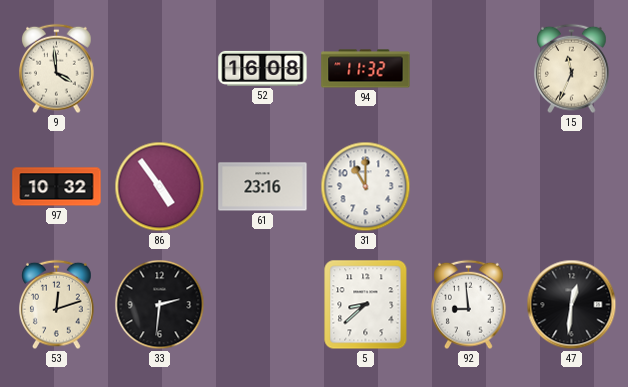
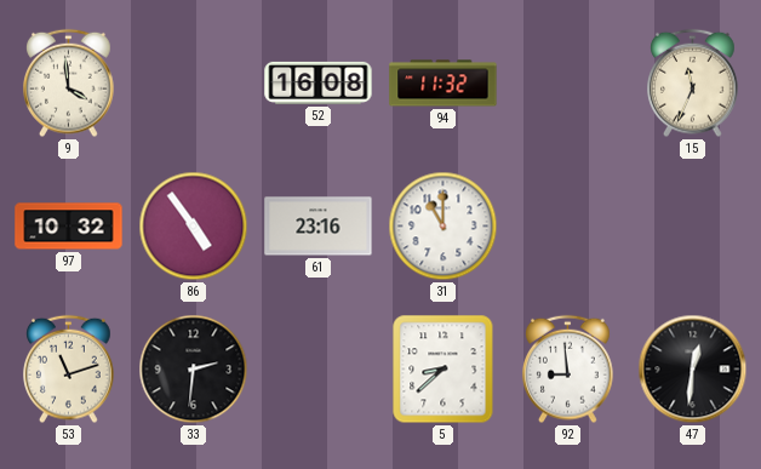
53: 12:12 -> 11:12 (69, 370)
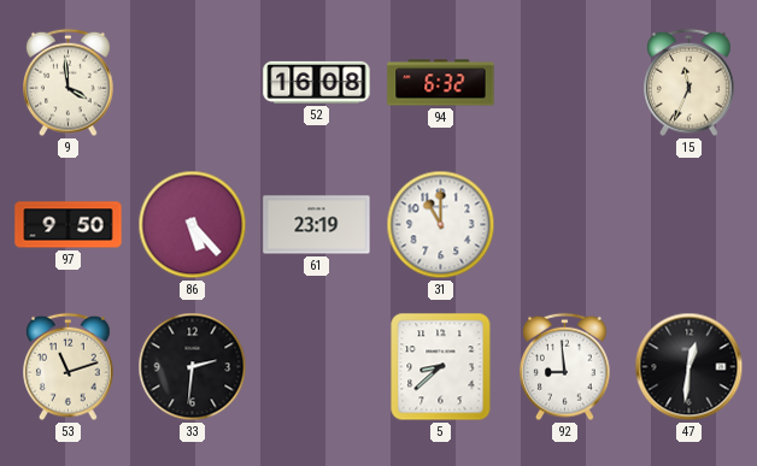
94: 11:32 -> 6:32 (441, 83)
97: 10:32 -> 9:50 (69, 225)
86: 4:54 -> 5:23 (193, 225)
61: 23:16 -> 23:19 (317, 225)
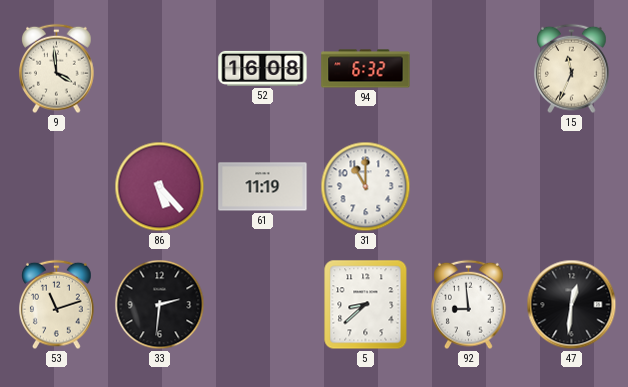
97: 9:50 -> none (69, 225)
61: 23:19 -> 11:19 (263, 187)
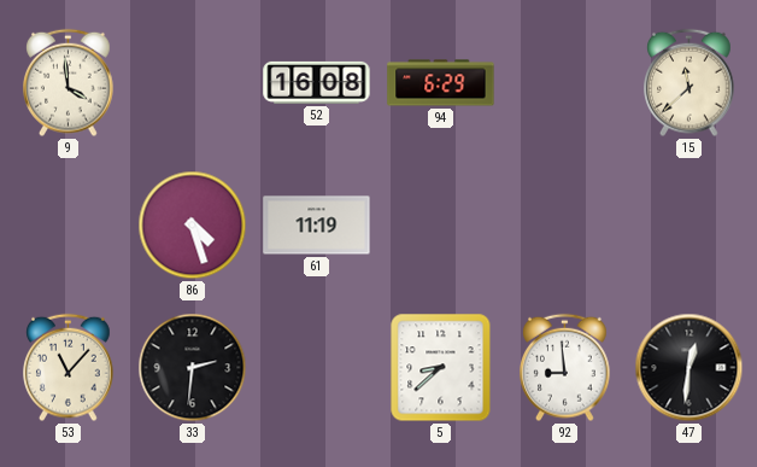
94: 6:32 -> 6:29 (441, 83)
15: 11:34 -> 11:38 (689, 83)
86: 5:23 -> 4:27 (193, 226)
31: 11:00 -> none (366, 187)
53: 11:12 -> 11:07 (69, 368)
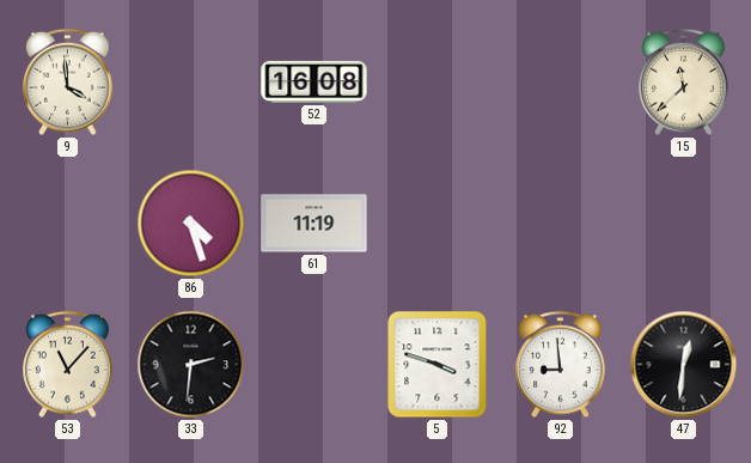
94: 6:29 -> none (441, 83)
5: 8:38 -> 3:48 (438, 365)
